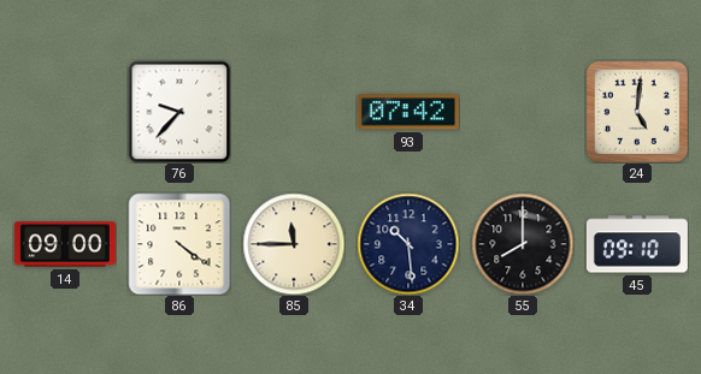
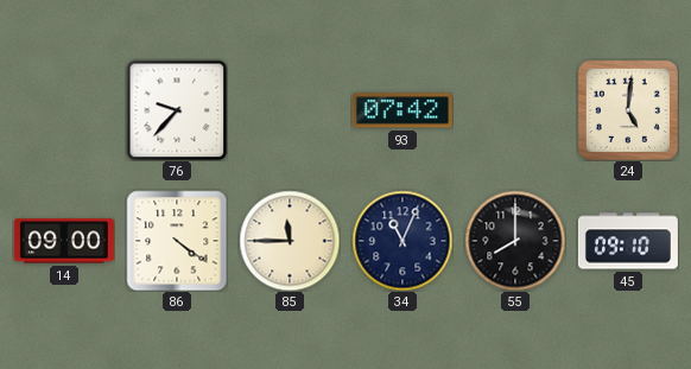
34: 10:29 -> 11:04 (402, 241)
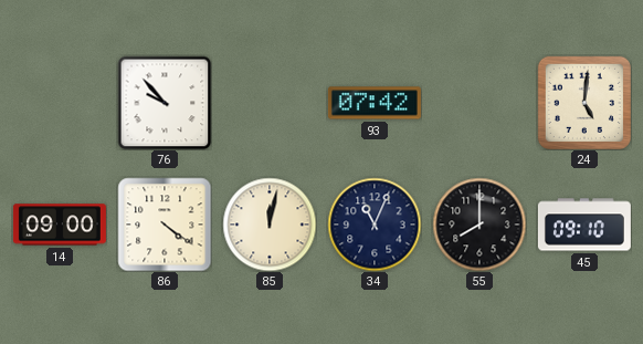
76: 9:37 -> 9:53 (165, 103)
85: 11:45 -> 12:02 (270, 225)
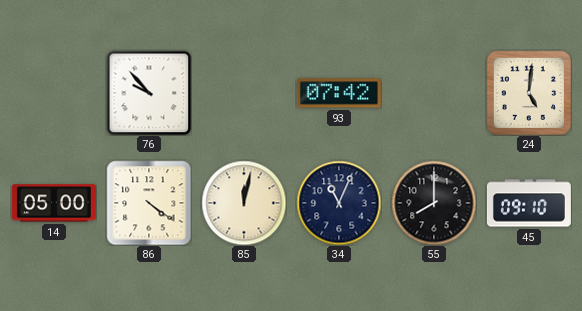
14: 09:00 -> 05:00 (54, 203)
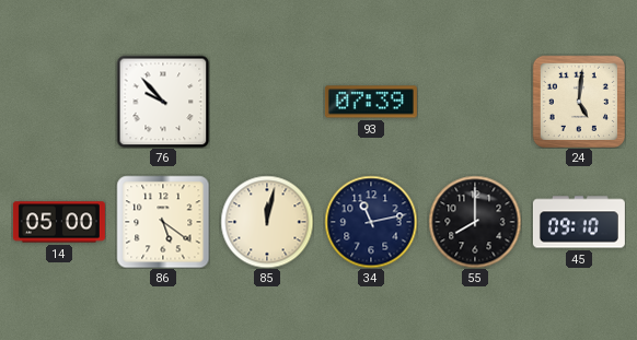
93: 07:42 -> 07:39 (371, 102)
86: 4:21 -> 5:21 (163, 222)
34: 11:04 -> 11:13 (371, 222)
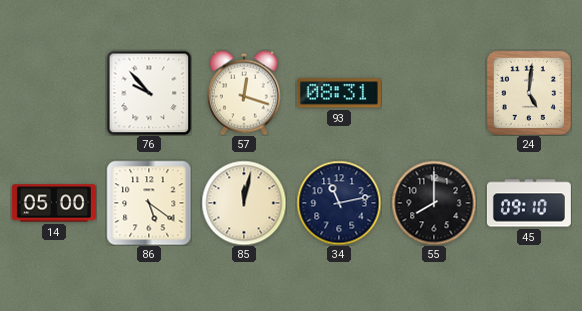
57: none -> 12:18 (244, 93)
93: 07:39 -> 08:31 (339, 93)
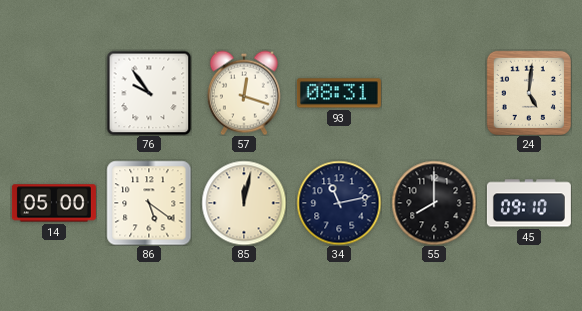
76: 9:53 -> 9:54 (149, 93)
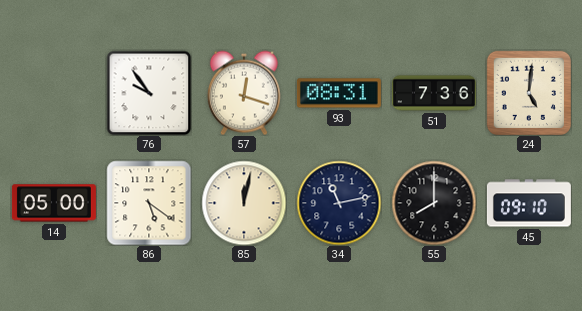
51: none -> 7:36 (434, 93)
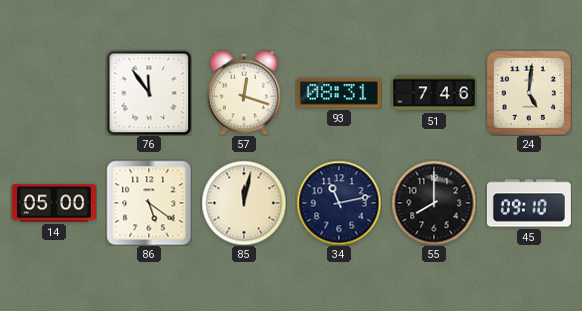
76: 9:54 -> 11:54 (149, 93)
51: 7:36 -> 7:46 (434, 93)
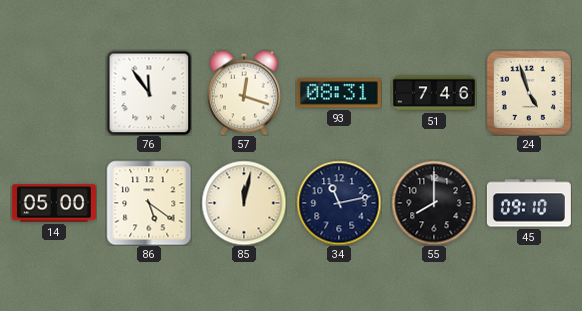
24: 5:01 -> 4:57 (529, 93)
